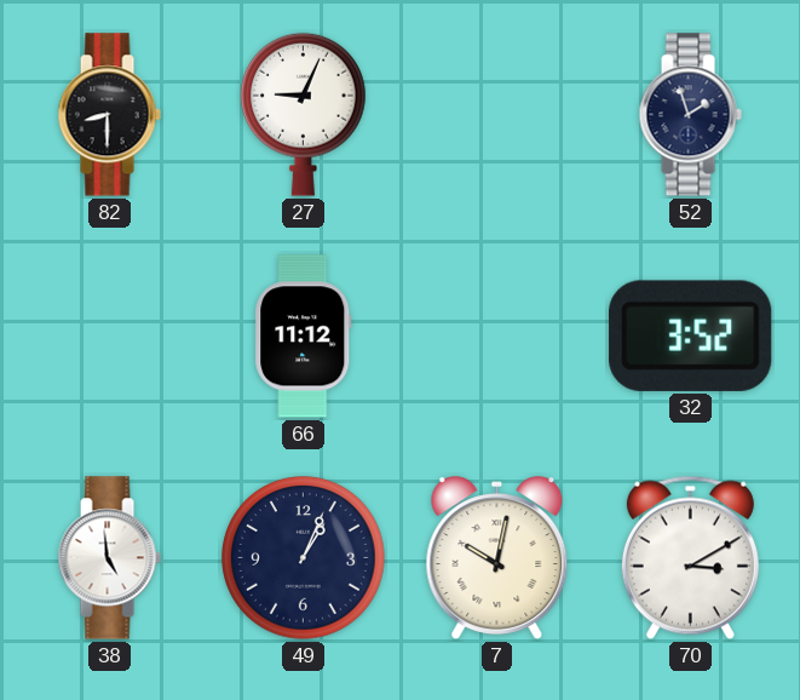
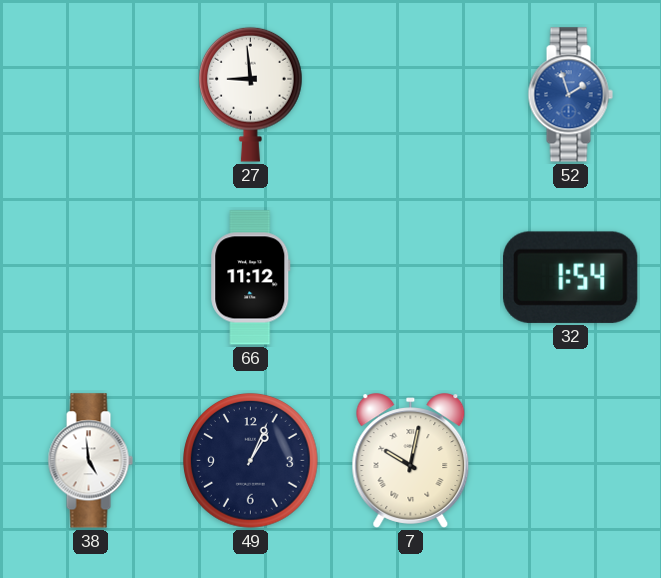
82: 8:30 -> none (109, 115)
27: 9:04 -> 8:59 (251, 94)
52 dial: navy -> blue (570, 95)
32: 3:52 -> 1:54 (571, 277)
70: 3:10 -> none (690, 557)
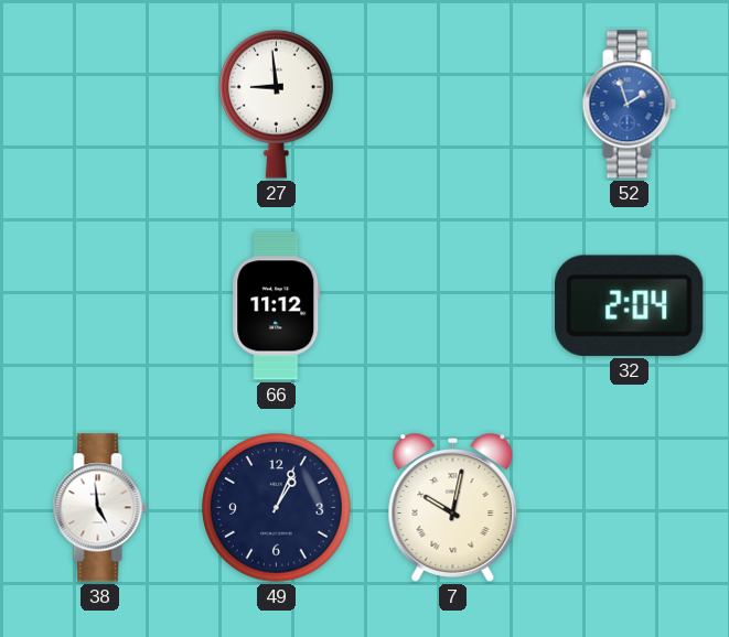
32: 1:54 -> 2:04 (630, 305)
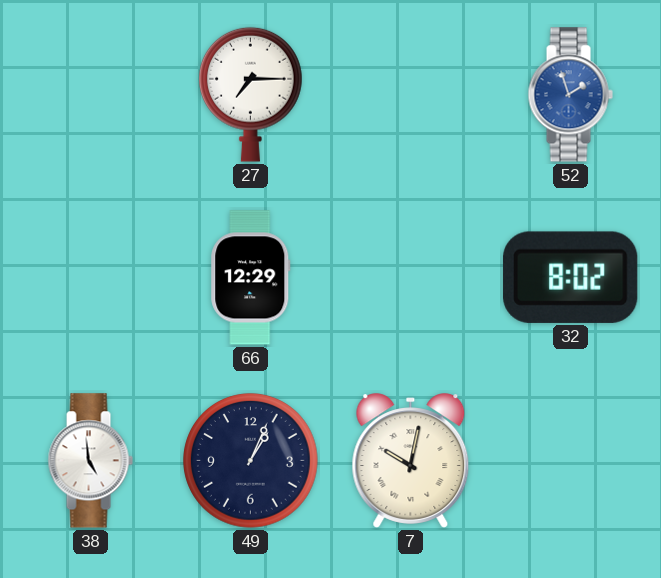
27: 8:59 -> 7:15 (251, 94)
66: 11:12 -> 12:29 (251, 278)
32: 2:04 -> 8:02 (571, 277)
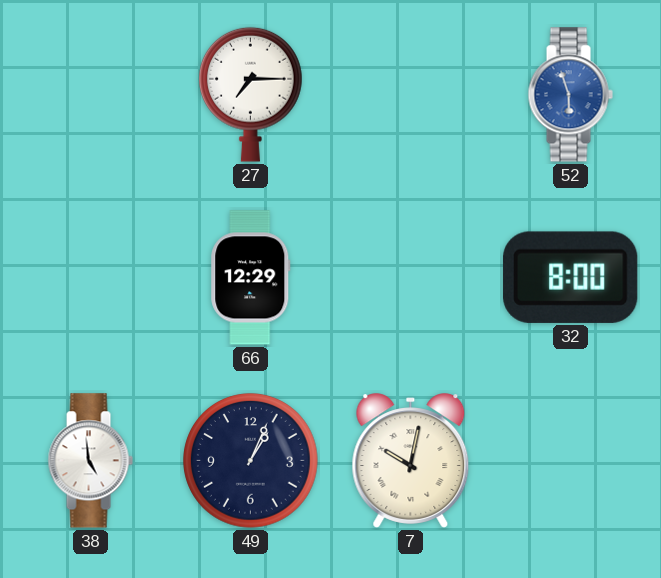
52: 1:57 -> 5:57 (570, 95)
32: 8:02 -> 8:00 (571, 277)
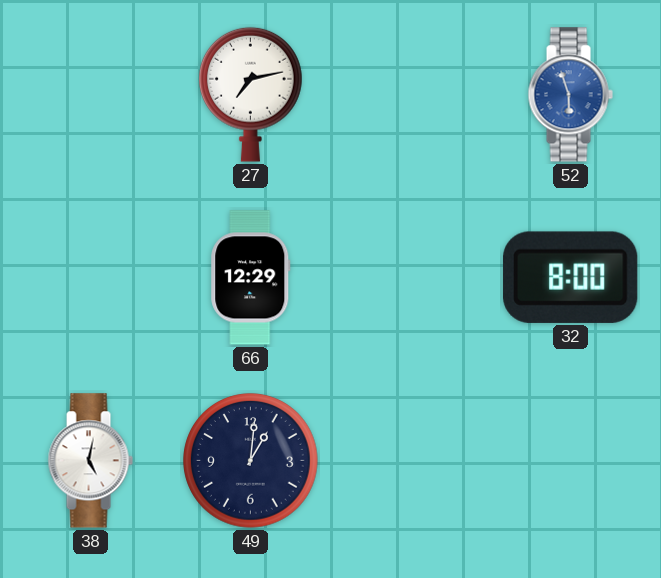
27: 7:15 -> 7:13 (251, 94)
38: 4:59 -> 5:02 (90, 461)
49: 1:04 -> 1:01 (251, 461)
7: 10:02 -> none (411, 461)
